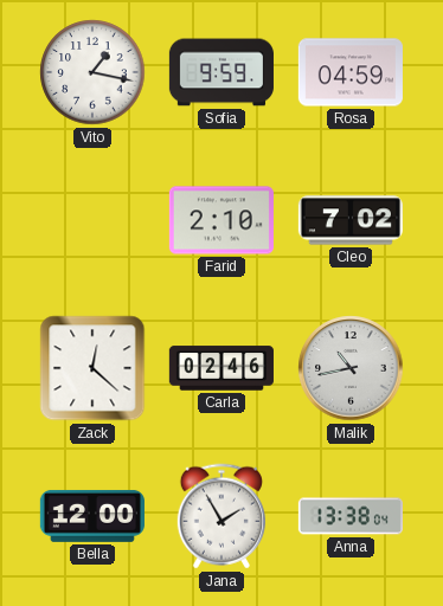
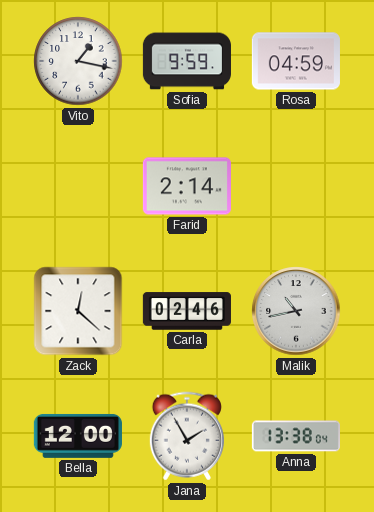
Farid: 2:10 -> 2:14 (187, 186)
Cleo: 7:02 -> none (351, 220)
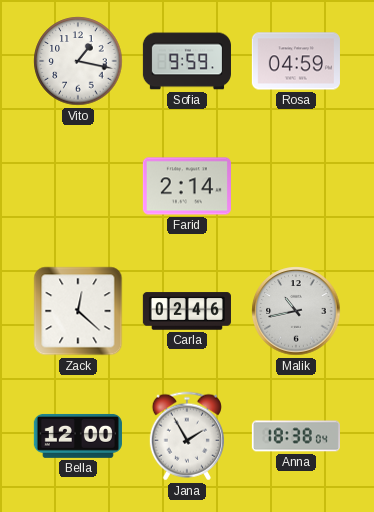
Anna: 13:38 -> 18:38 (296, 436)
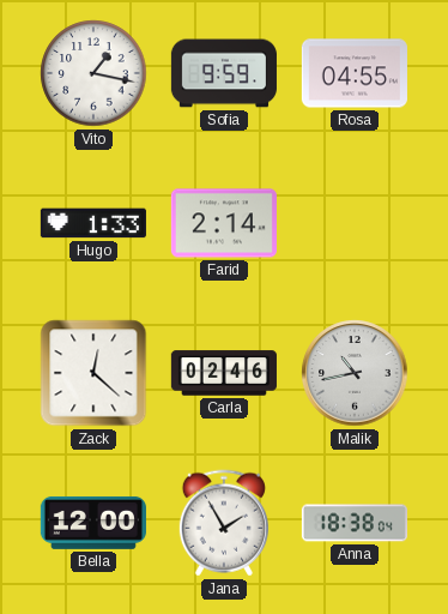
Rosa: 04:59 -> 04:55 (355, 73)
Hugo: none -> 1:33 (93, 223)
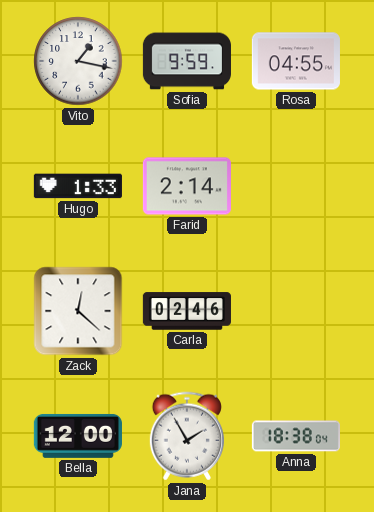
Malik: 10:43 -> none (355, 373)
